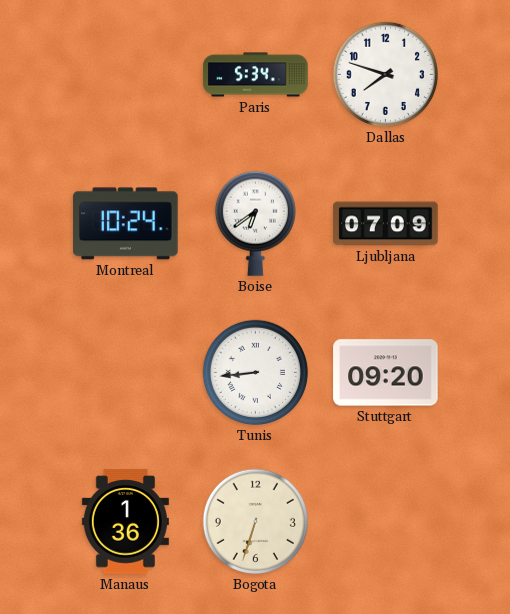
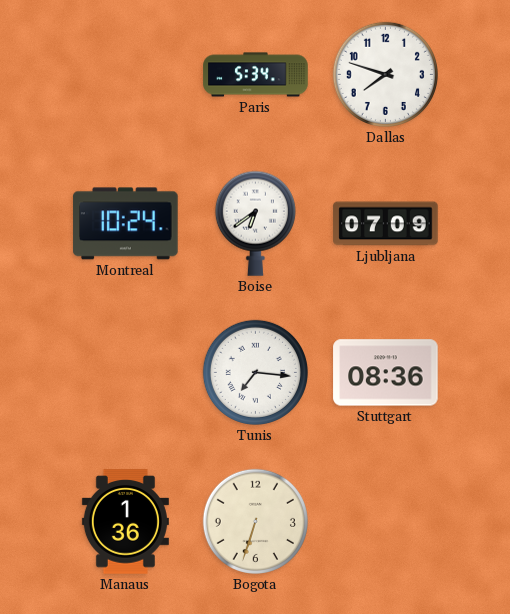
Tunis: 8:44 -> 7:16 (255, 372)
Stuttgart: 09:20 -> 08:36 (386, 373)
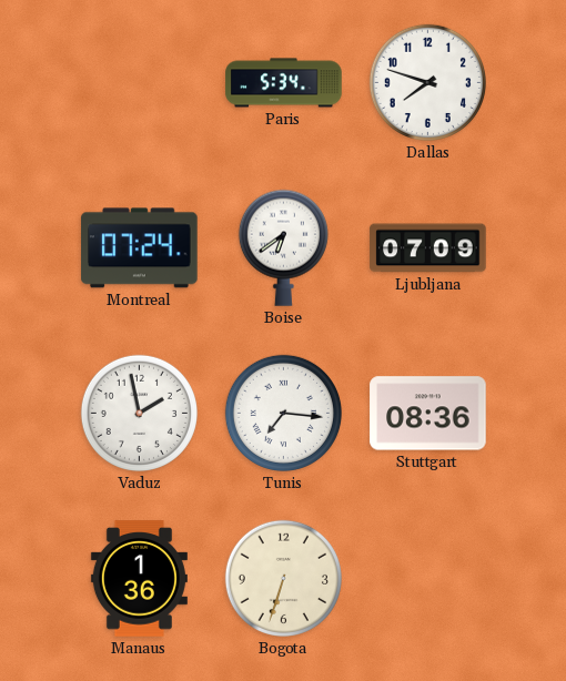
Montreal: 10:24 -> 07:24 (140, 248)
Vaduz: none -> 1:58 (139, 413)
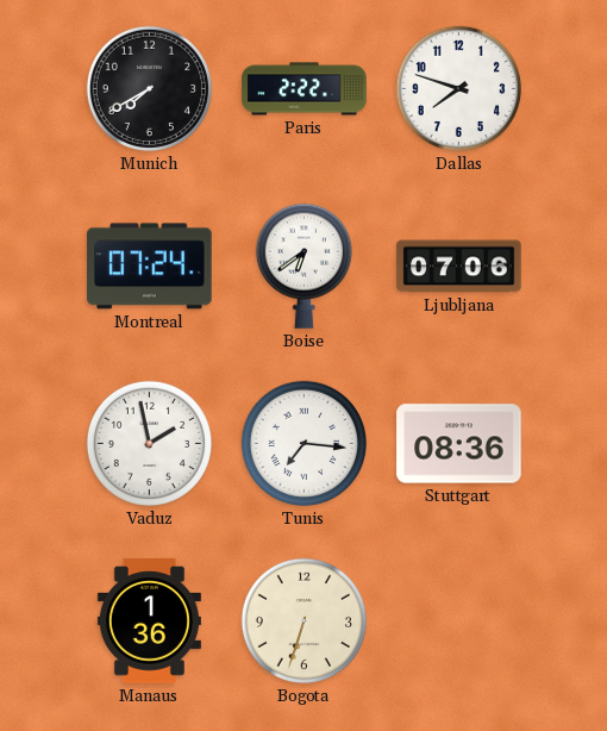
Munich: none -> 7:40 (149, 88)
Paris: 5:34 -> 2:22 (305, 89)
Ljubljana: 07:09 -> 07:06 (459, 267)
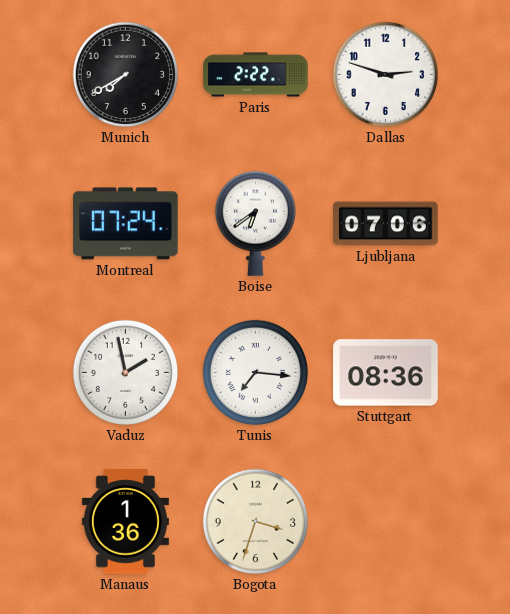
Dallas: 7:48 -> 2:48 (385, 74)
Bogota: 6:33 -> 3:33 (255, 521)
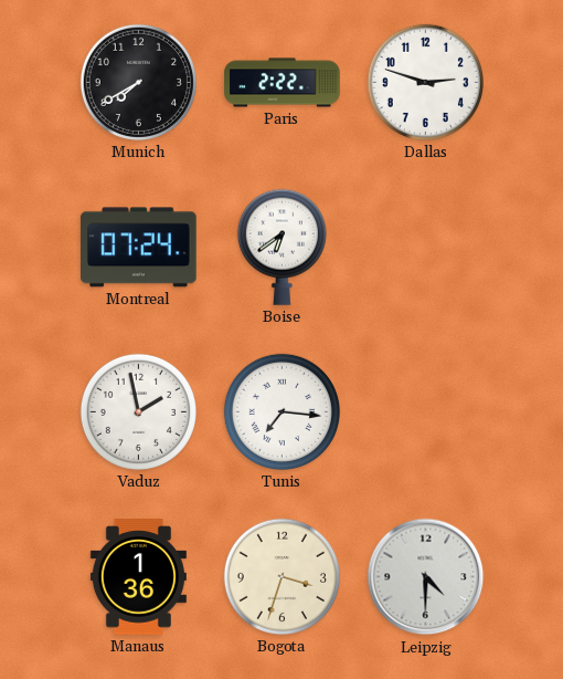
Ljubljana: 07:06 -> none (386, 224)
Stuttgart: 08:36 -> none (386, 373)
Leipzig: none -> 4:30 (426, 577)
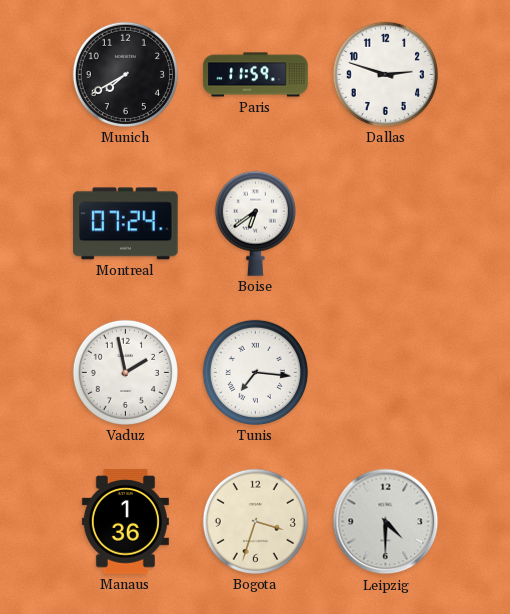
Paris: 2:22 -> 11:59 (256, 75)
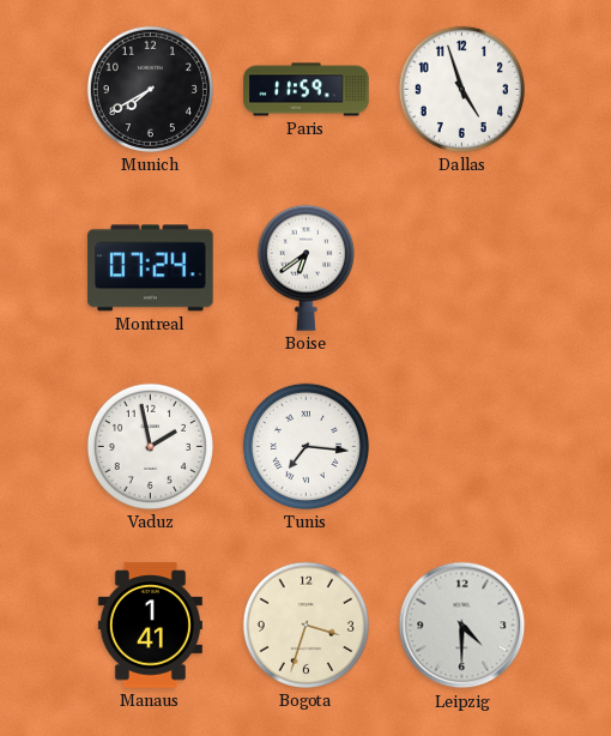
Dallas: 2:48 -> 4:57 (461, 89)
Manaus: 1:36 -> 1:41 (150, 626)
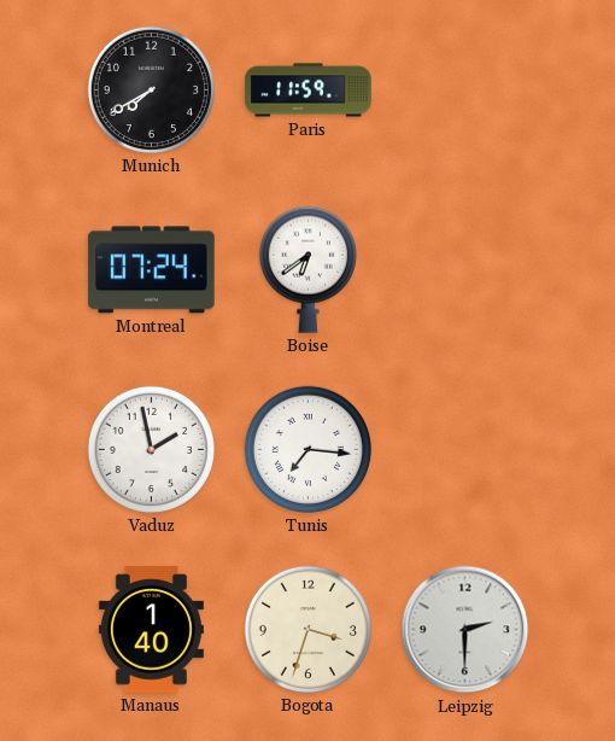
Dallas: 4:57 -> none (461, 89)
Manaus: 1:41 -> 1:40 (151, 630)
Leipzig: 4:30 -> 2:30 (465, 630)
